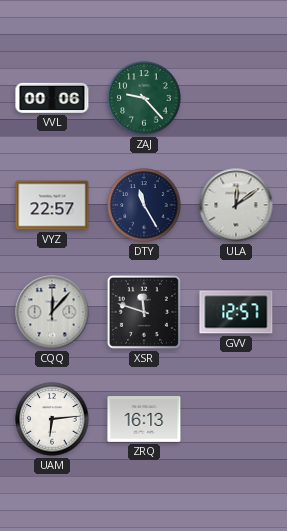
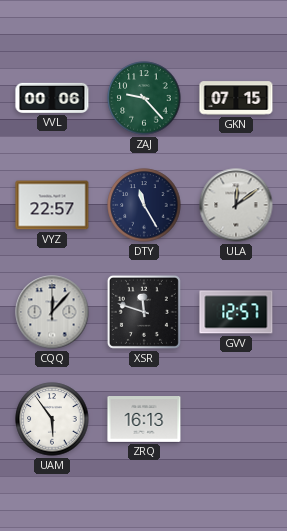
GKN: none -> 07:15 (236, 98)
UAM: 6:14 -> 5:54 (52, 419)
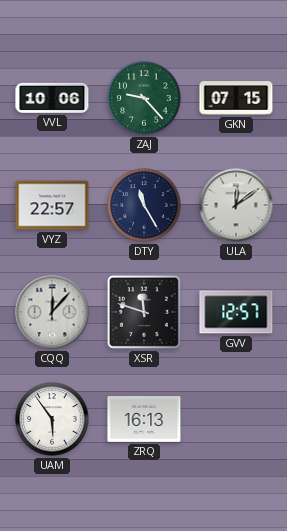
VVL: 00:06 -> 10:06 (52, 98)
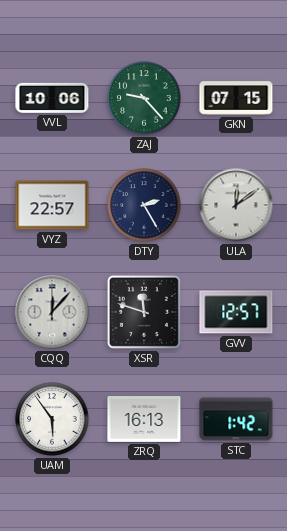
DTY: 11:25 -> 2:25 (144, 205)
STC: none -> 1:42 (236, 419)
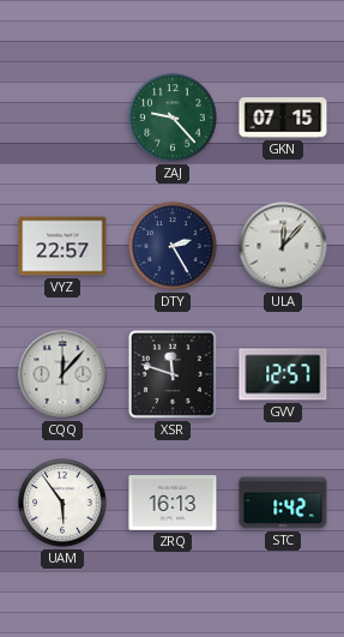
VVL: 10:06 -> none (52, 98)
ULA: 12:09 -> 12:07 (283, 246)
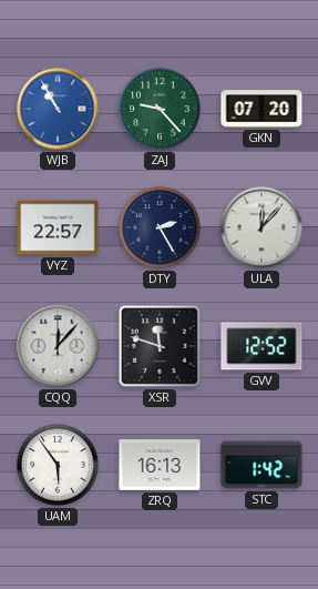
WJB: none -> 10:55 (58, 109)
GKN: 07:15 -> 07:20 (261, 109)
GVV: 12:57 -> 12:52 (261, 346)
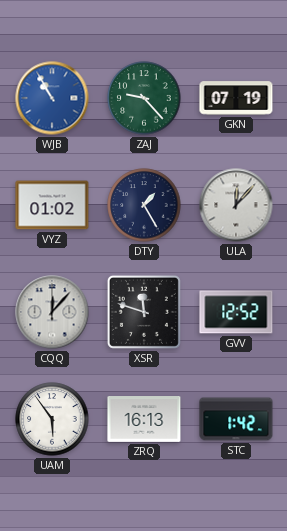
GKN: 07:20 -> 07:19 (236, 98)
VYZ: 22:57 -> 01:02 (52, 205)
DTY: 2:25 -> 1:25 (144, 205)
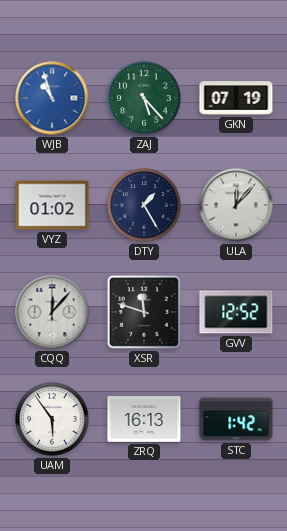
WJB: 10:55 -> 10:57 (52, 98)
ZAJ: 9:23 -> 5:23 (144, 98)
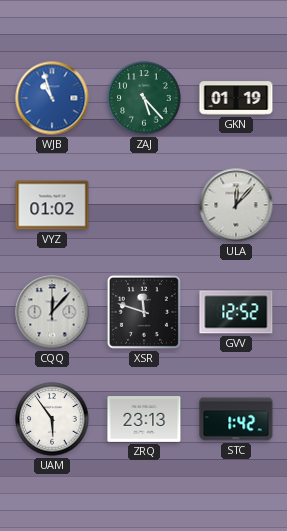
GKN: 07:19 -> 01:19 (236, 98)
DTY: 1:25 -> none (144, 205)
ZRQ: 16:13 -> 23:13 (144, 420)
